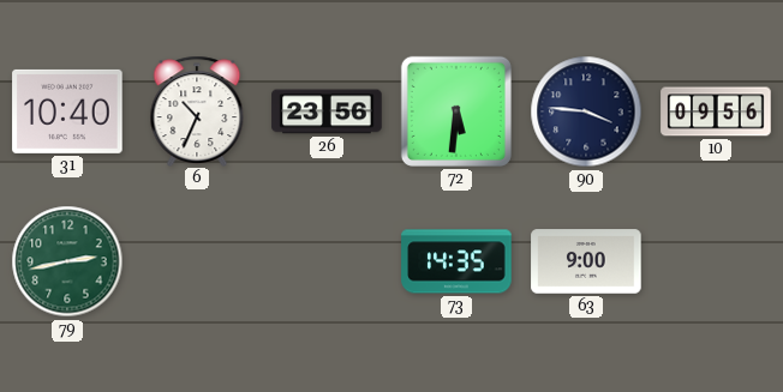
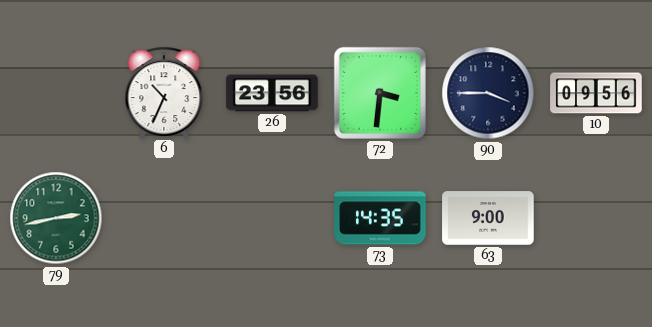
31: 10:40 -> none (67, 111)
72: 5:31 -> 3:31 (380, 93)
90: 3:46 -> 3:45 (488, 93)
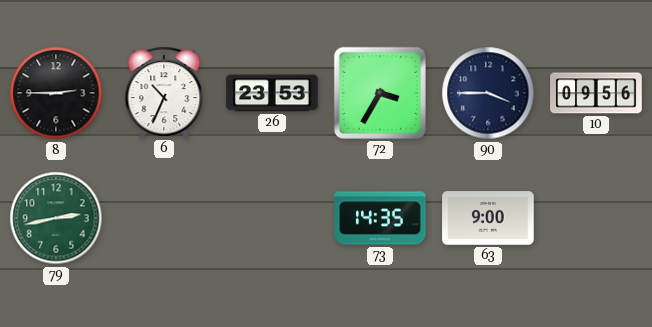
8: none -> 2:45 (56, 93)
26: 23:56 -> 23:53 (272, 93)
72: 3:31 -> 3:35 (380, 93)
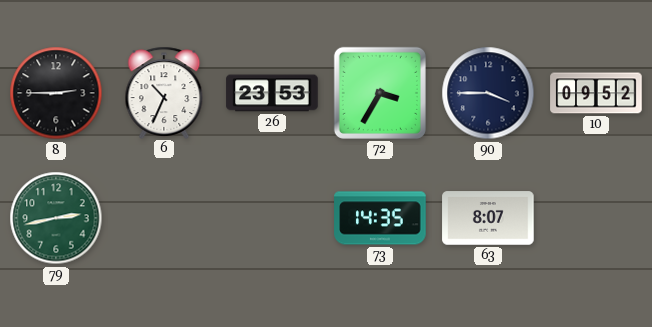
10: 09:56 -> 09:52 (596, 93)
63: 9:00 -> 8:07 (488, 218)
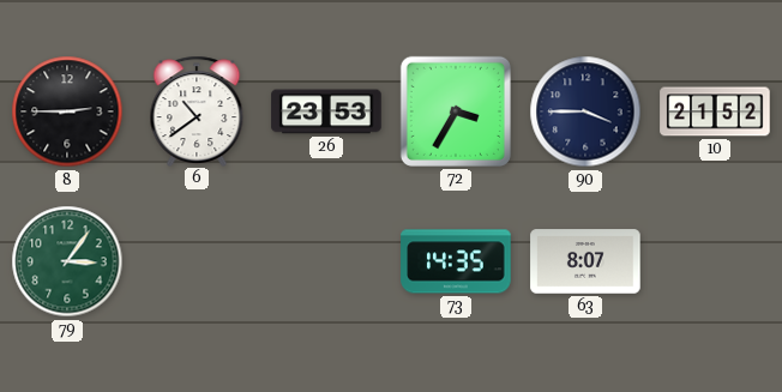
6: 10:34 -> 10:39 (197, 110)
10: 09:52 -> 21:52 (715, 111)
79: 2:43 -> 3:06 (67, 261)
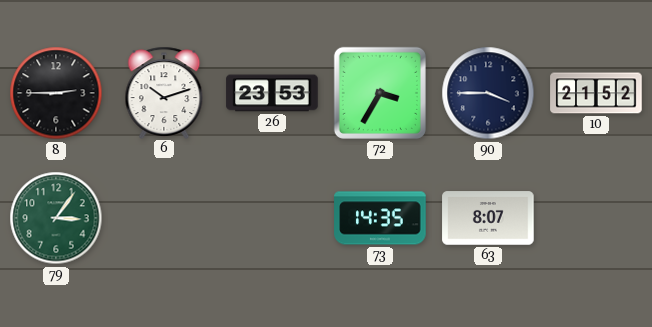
6: 10:39 -> 10:12 (164, 92)
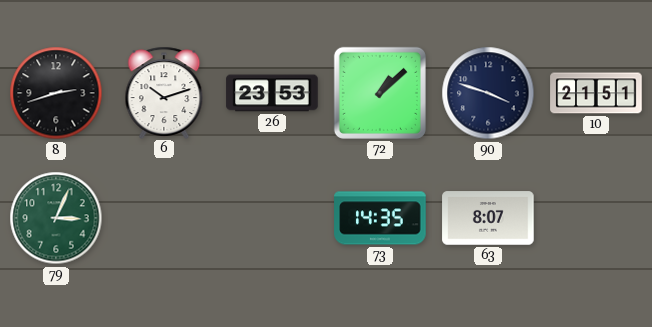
8: 2:45 -> 2:42 (56, 93)
72: 3:35 -> 1:08 (380, 93)
90: 3:45 -> 3:48 (488, 93)
10: 21:52 -> 21:51 (596, 93)
79: 3:06 -> 3:04 (56, 218)
